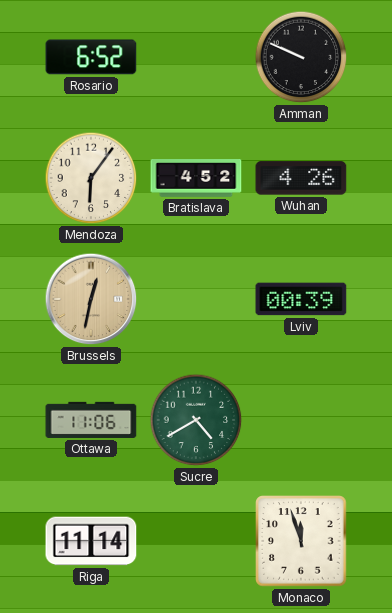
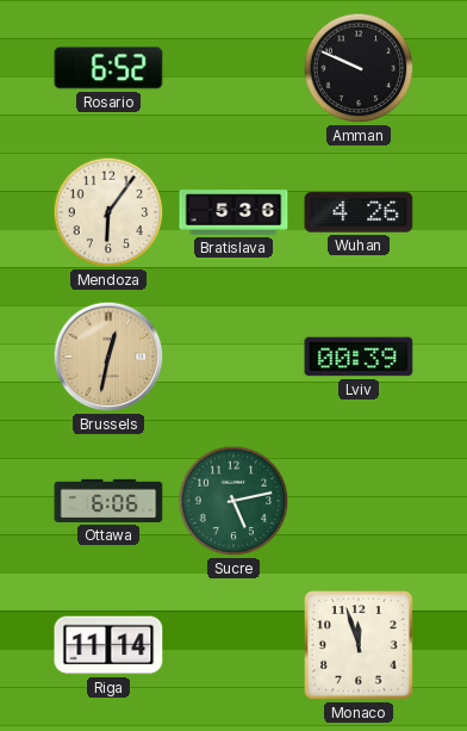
Bratislava: 4:52 -> 5:36 (233, 213)
Ottawa: 11:06 -> 6:06 (108, 501)
Sucre: 4:40 -> 5:13 (233, 501)
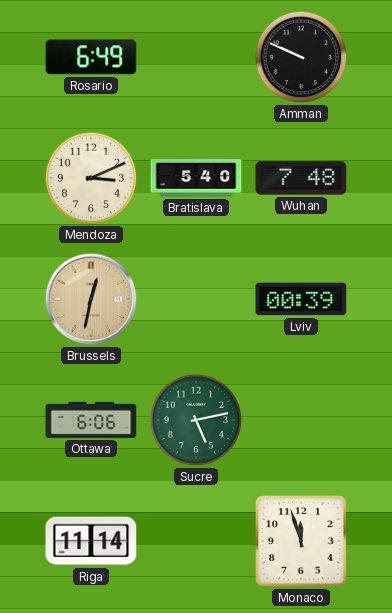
Rosario: 6:52 -> 6:49 (91, 57)
Mendoza: 6:06 -> 3:11 (91, 178)
Bratislava: 5:36 -> 5:40 (196, 179)
Wuhan: 4:26 -> 7:48 (301, 178)
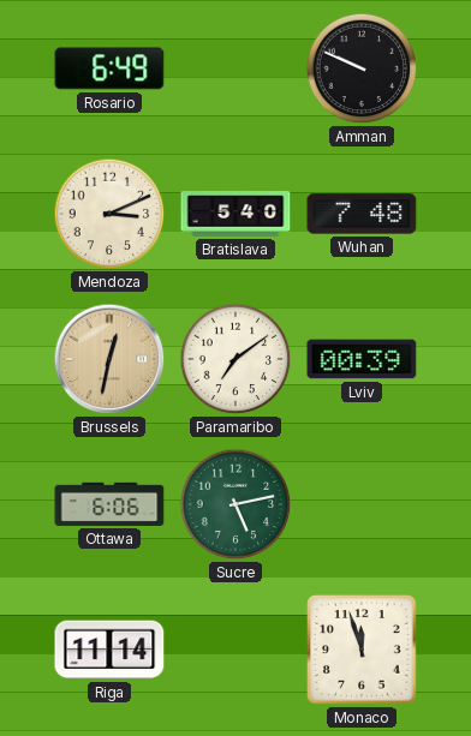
Paramaribo: none -> 7:09 (235, 359)
